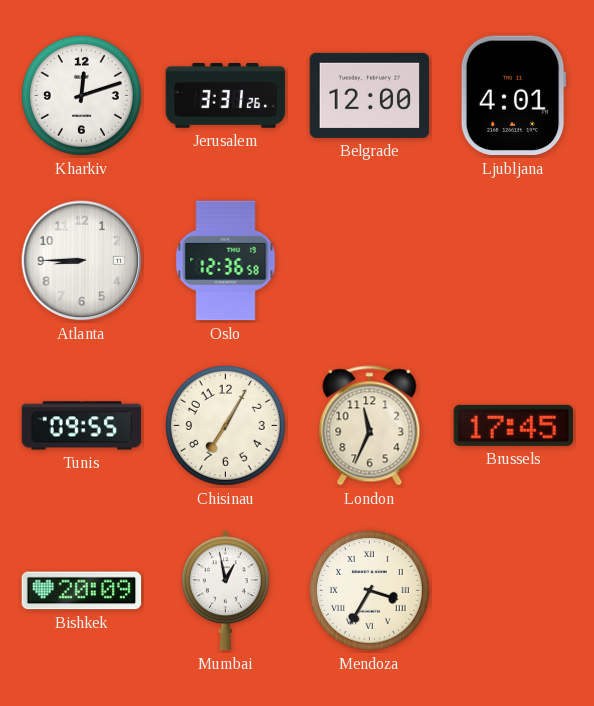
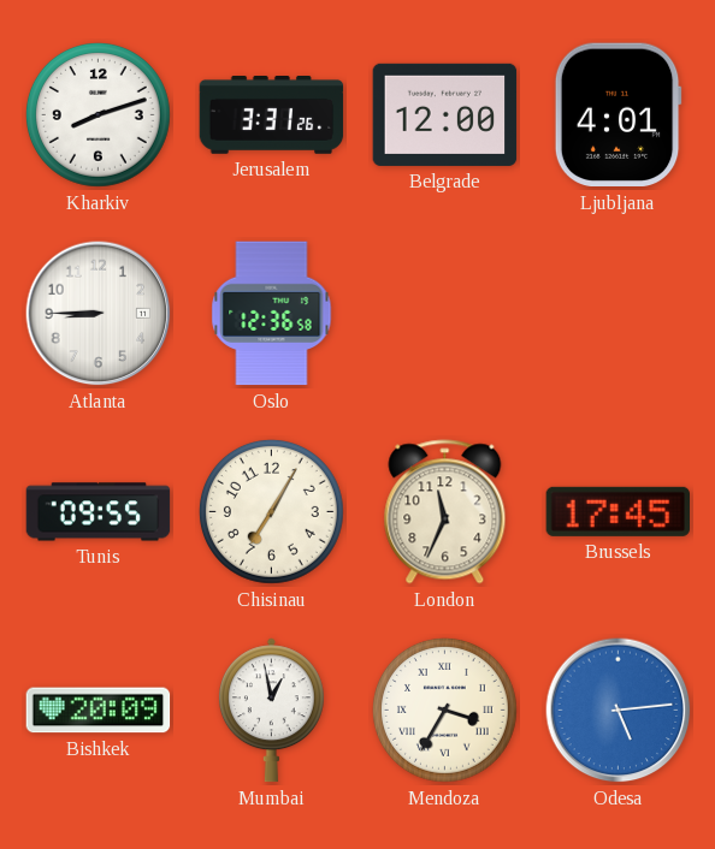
Kharkiv: 12:12 -> 8:12 (97, 114)
Odesa: none -> 5:14 (619, 711)
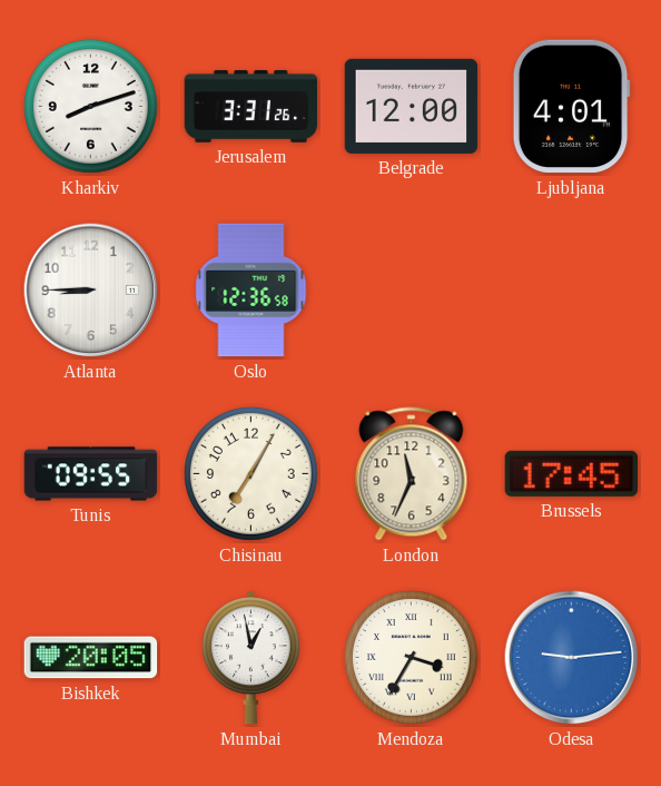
Bishkek: 20:09 -> 20:05 (91, 658)
Odesa: 5:14 -> 9:14 (572, 658)
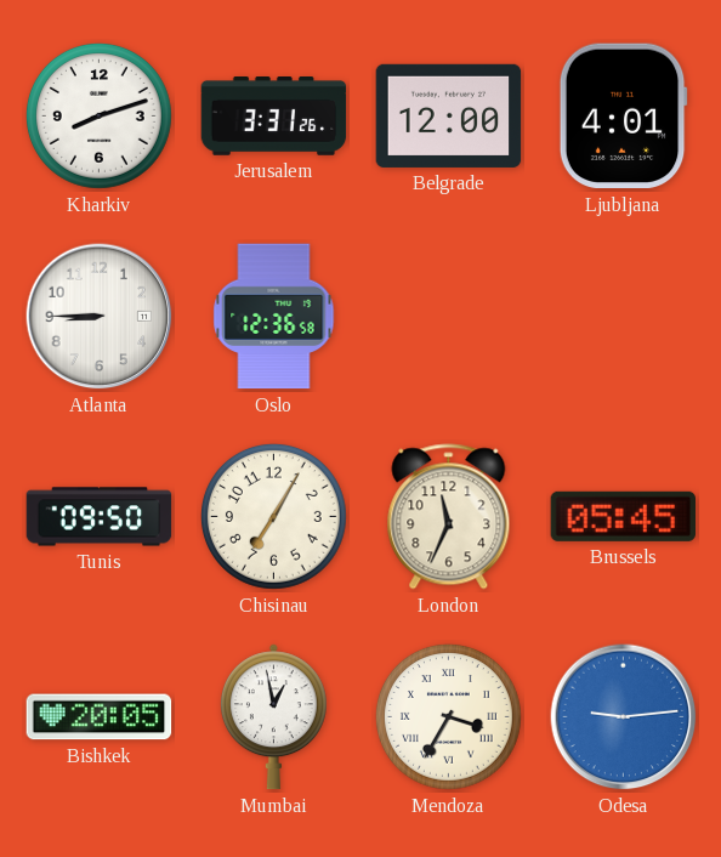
Tunis: 09:55 -> 09:50 (100, 517)
Brussels: 17:45 -> 05:45 (624, 516)
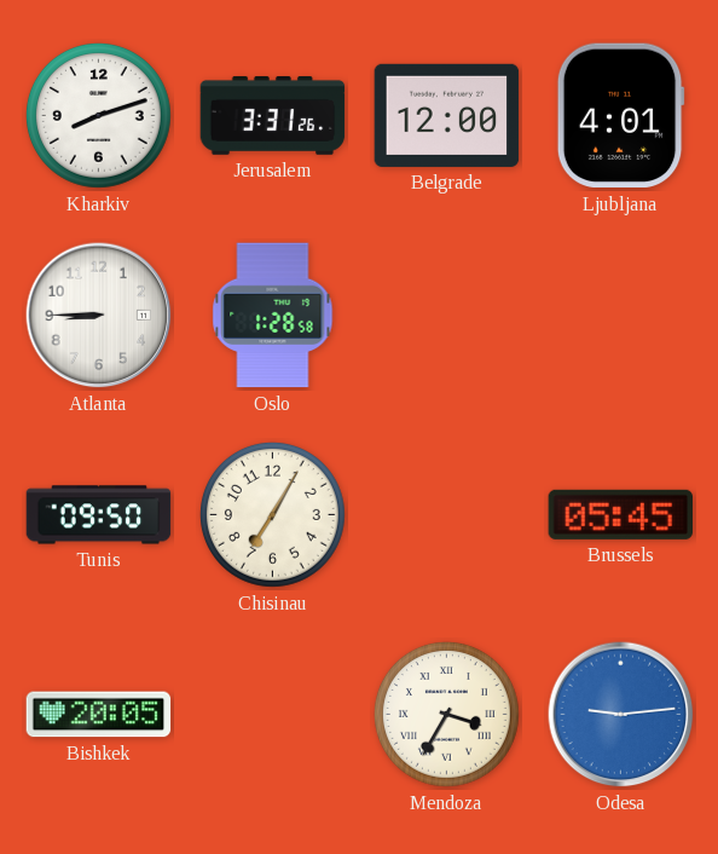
Oslo: 12:36 -> 1:28 (273, 316)
London: 11:34 -> none (449, 517)
Mumbai: 12:58 -> none (273, 717)
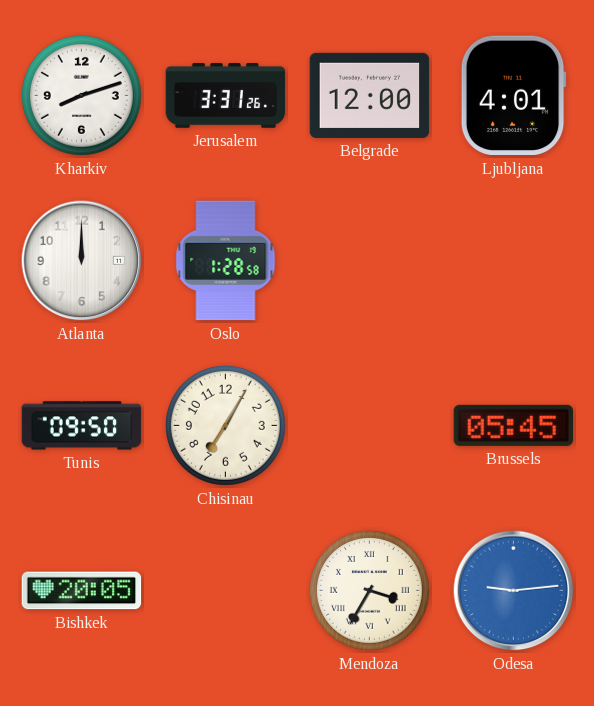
Atlanta: 8:45 -> 12:00 (82, 261)
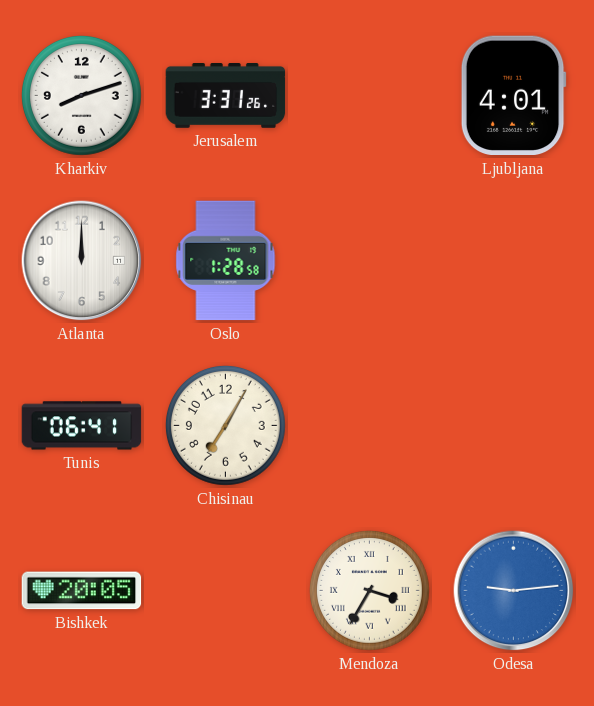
Belgrade: 12:00 -> none (370, 95)
Tunis: 09:50 -> 06:41 (82, 426)
Brussels: 05:45 -> none (514, 425)
